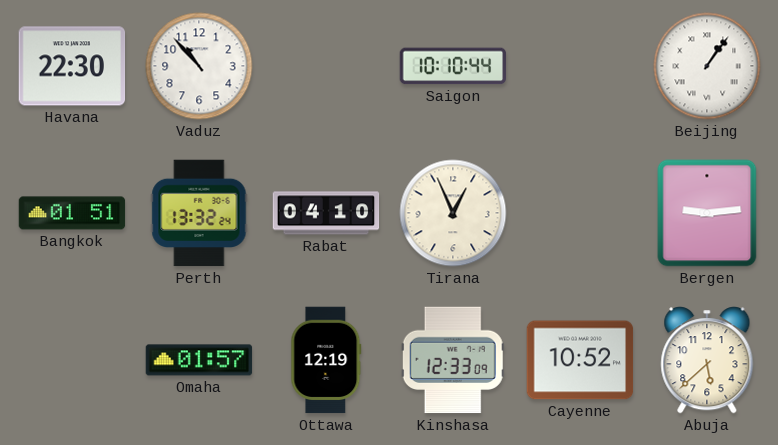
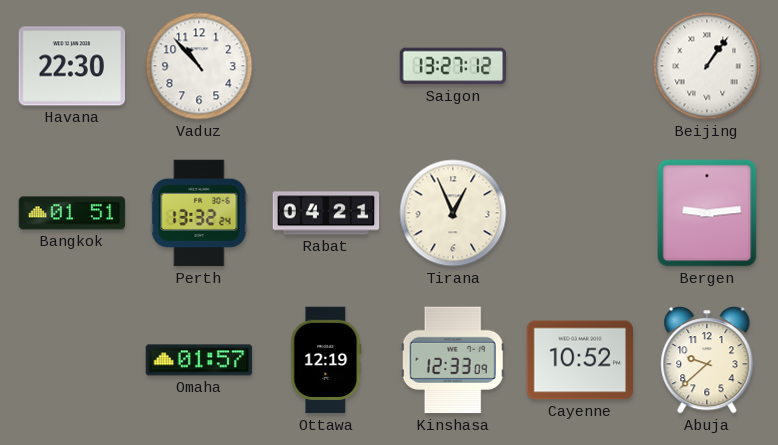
Saigon: 10:10 -> 13:27 (453, 66)
Rabat: 04:10 -> 04:21 (326, 213)
Abuja: 5:38 -> 9:38 (707, 360)
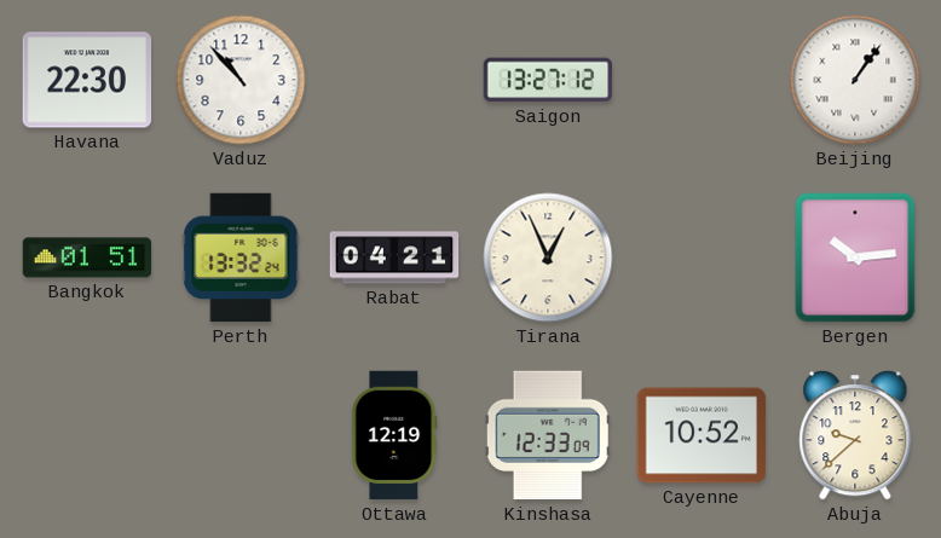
Bergen: 9:14 -> 10:14 (855, 258)
Omaha: 01:57 -> none (199, 360)
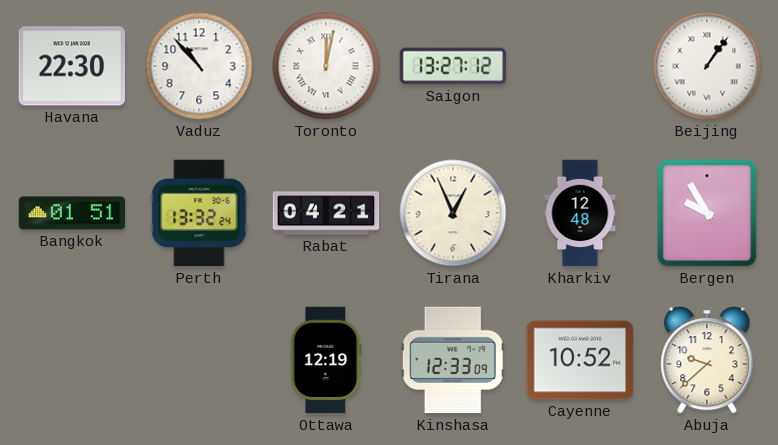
Toronto: none -> 12:02 (326, 66)
Kharkiv: none -> 12:48 (580, 213)
Bergen: 10:14 -> 9:55 (707, 213)
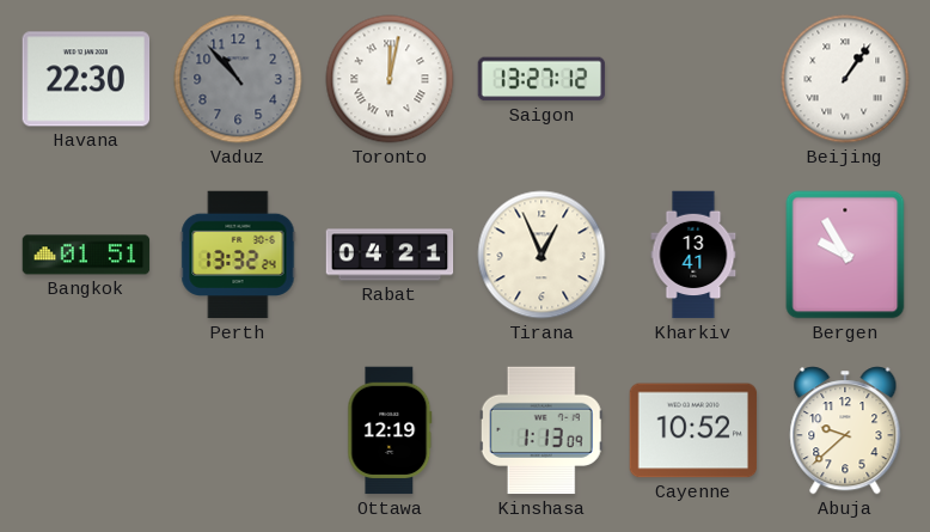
Vaduz dial: white -> grey (238, 79)
Kharkiv: 12:48 -> 13:41 (693, 255)
Kinshasa: 12:33 -> 1:13 (542, 430)
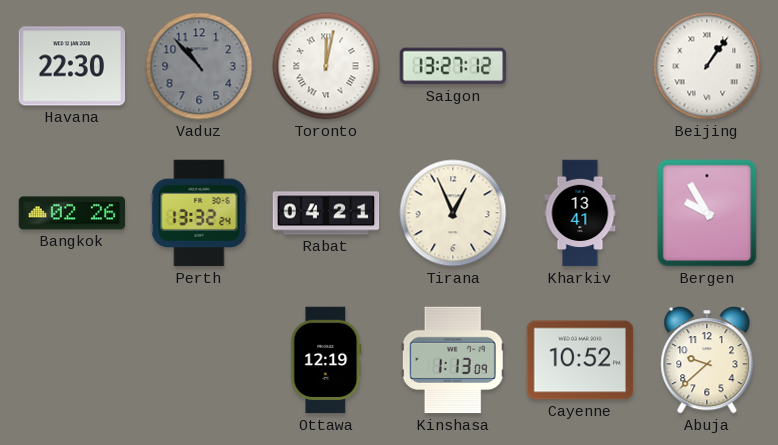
Bangkok: 01:51 -> 02:26 (72, 213)
